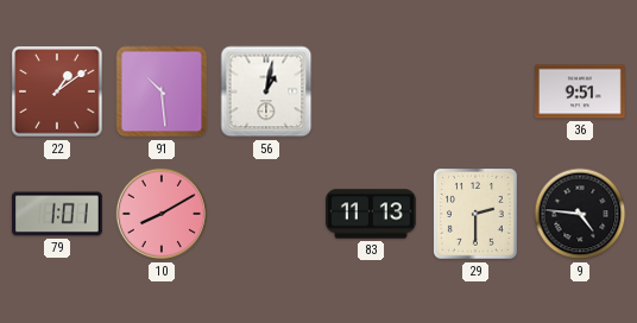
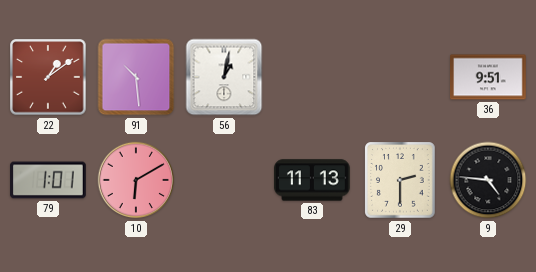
10: 8:10 -> 6:10 (136, 180)
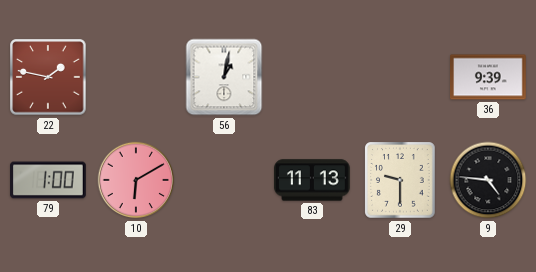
22: 1:09 -> 1:47 (48, 77)
91: 10:29 -> none (136, 77)
36: 9:51 -> 9:39 (489, 77)
79: 1:01 -> 1:00 (48, 180)
29: 2:30 -> 9:30 (401, 180)
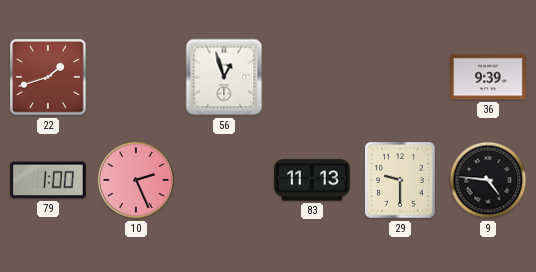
22: 1:47 -> 1:42 (48, 77)
56: 1:02 -> 12:57 (224, 77)
10: 6:10 -> 2:26 (136, 180)
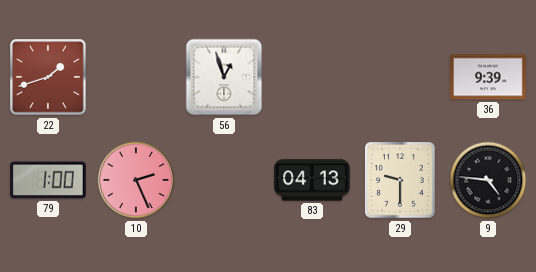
83: 11:13 -> 04:13 (312, 180)
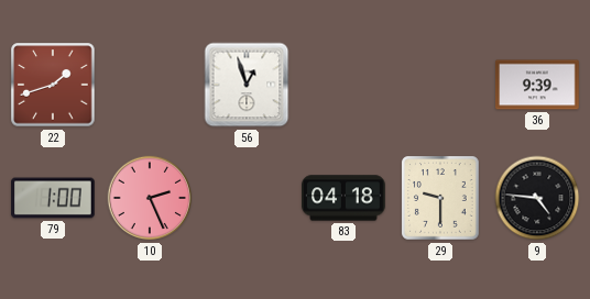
83: 04:13 -> 04:18 (343, 198)
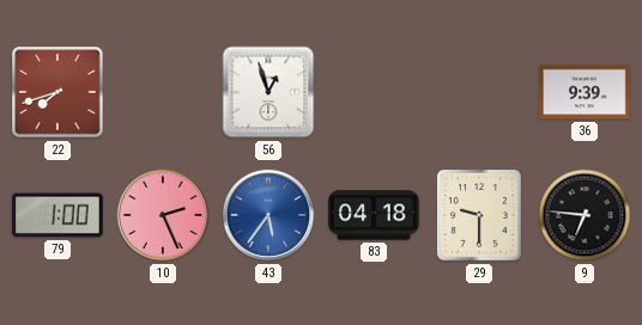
22: 1:42 -> 7:42 (57, 92)
43: none -> 5:36 (268, 215)
9: 4:46 -> 6:46 (585, 215)
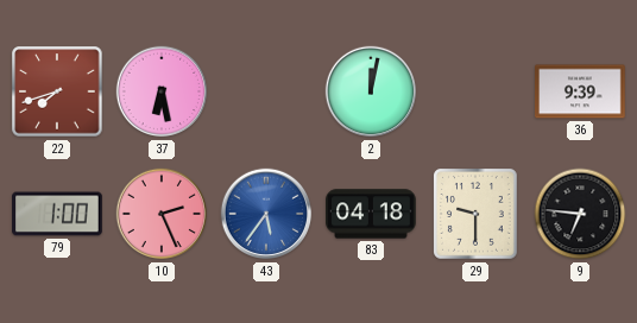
37: none -> 6:28 (162, 91)
56: 12:57 -> none (268, 92)
2: none -> 12:02 (371, 91)
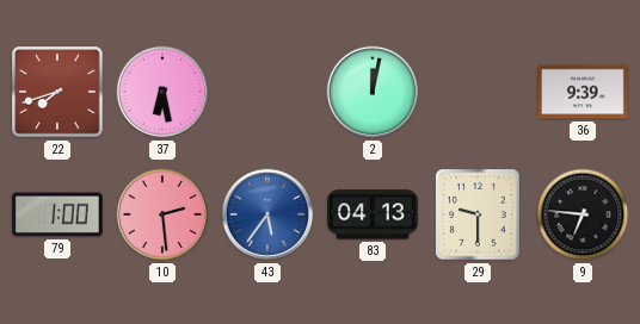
10: 2:26 -> 2:29 (162, 214)
83: 04:18 -> 04:13 (373, 214)
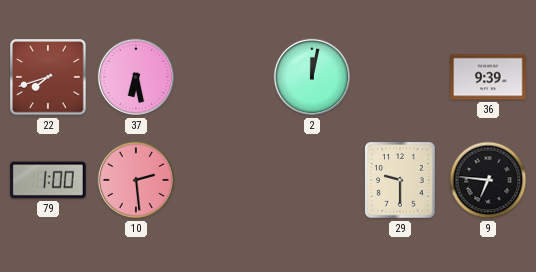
43: 5:36 -> none (267, 214)
83: 04:13 -> none (373, 214)
